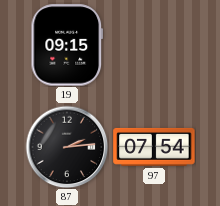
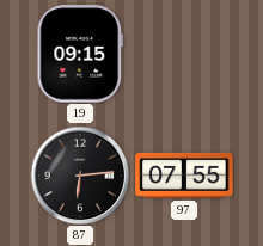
87: 2:14 -> 6:14 (80, 176)
97: 07:54 -> 07:55 (184, 176)
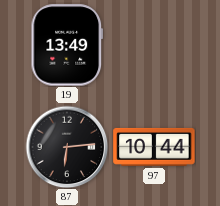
19: 09:15 -> 13:49 (67, 45)
97: 07:55 -> 10:44 (154, 147)
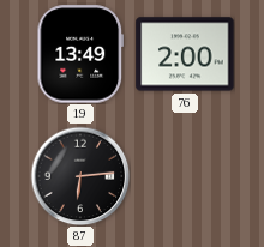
76: none -> 2:00 (185, 54)
97: 10:44 -> none (154, 147)
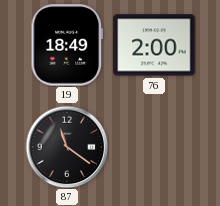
19: 13:49 -> 18:49 (67, 45)
87: 6:14 -> 11:21 (67, 147)
